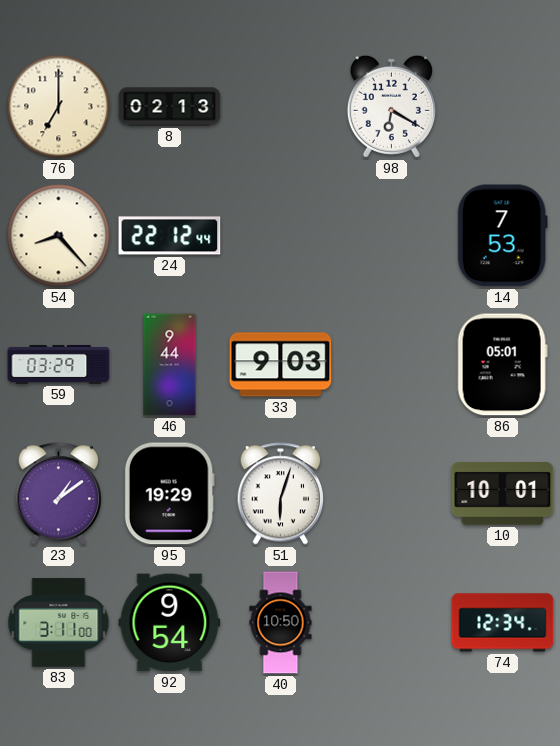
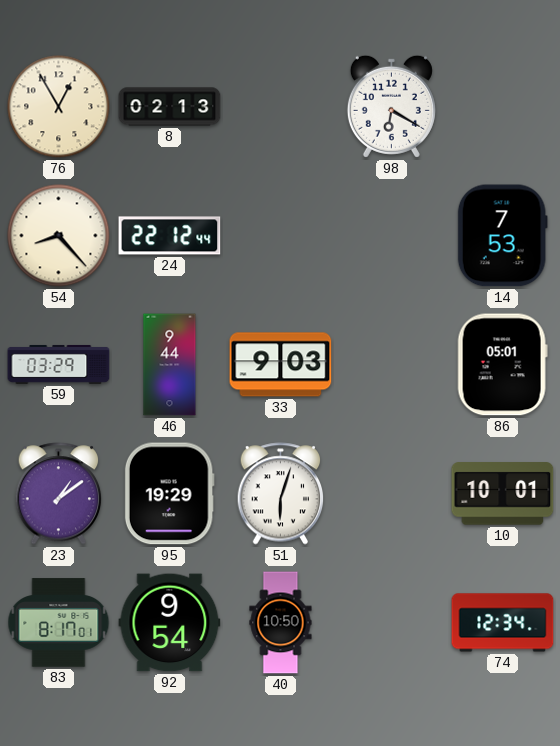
76: 7:00 -> 12:55 (59, 107)
83: 3:11 -> 8:17 (59, 623)
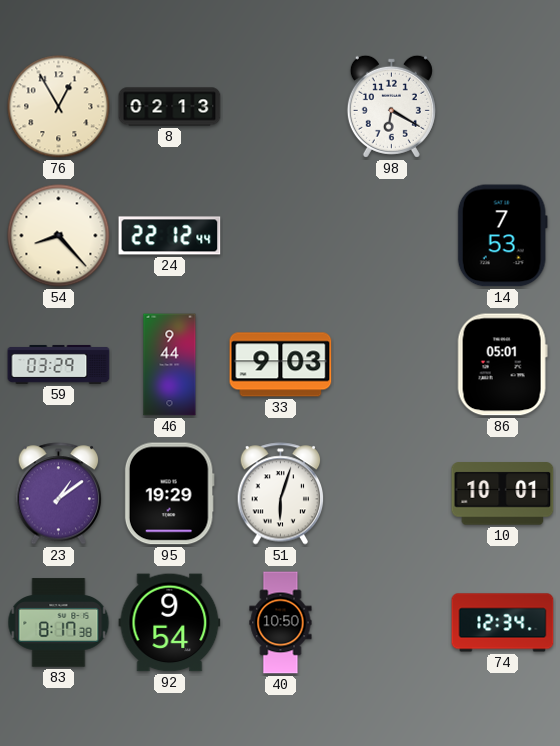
83: 8:17:01 -> 8:17:38 (59, 623)
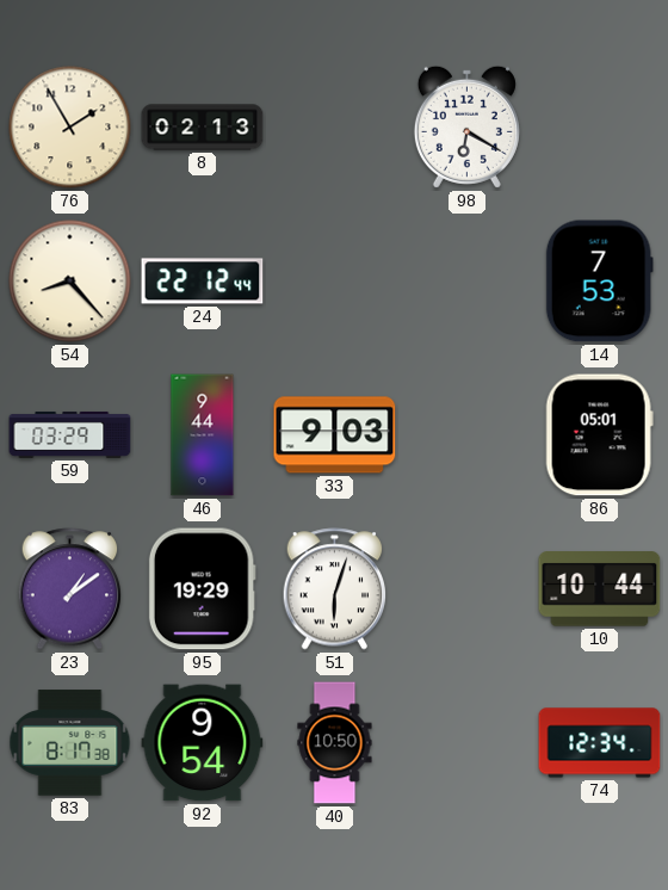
76: 12:55 -> 1:55 (70, 128)
10: 10:01 -> 10:44 (600, 589)
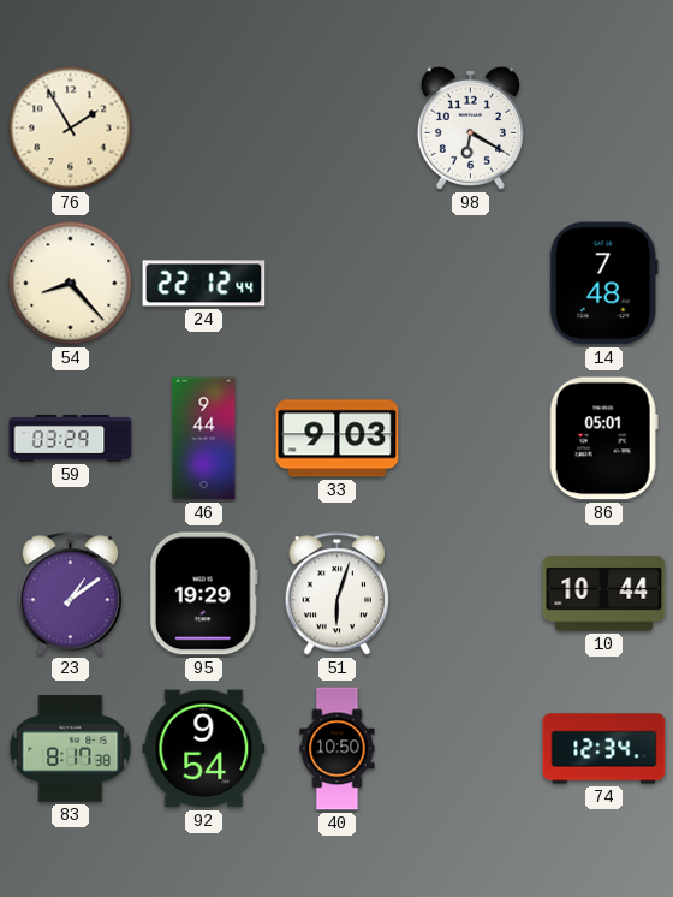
8: 02:13 -> none (203, 128)
14: 7:53 -> 7:48 (603, 284)
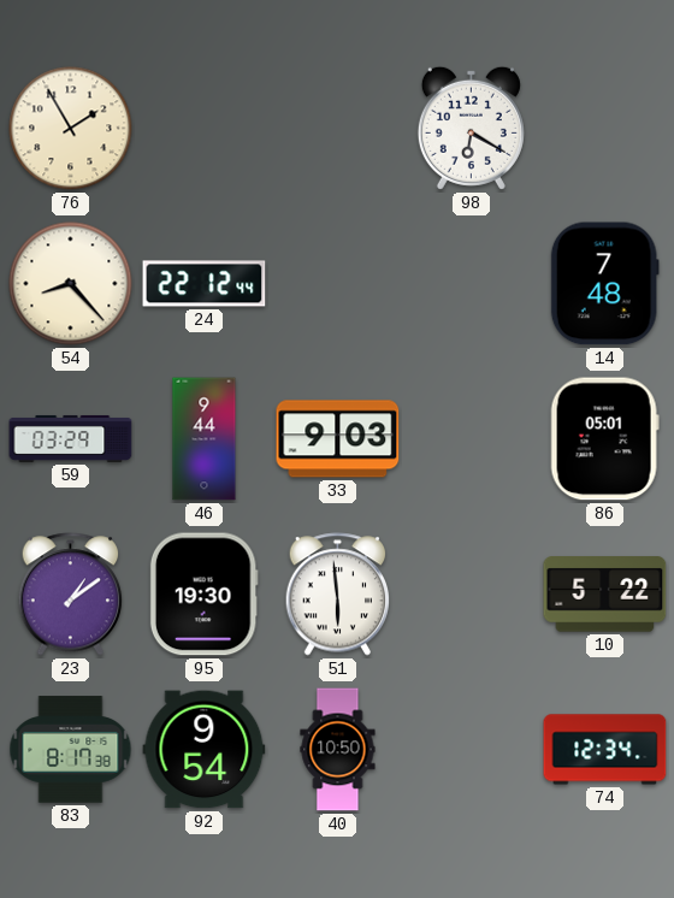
95: 19:29 -> 19:30 (203, 595)
51: 6:03 -> 5:59 (338, 595)
10: 10:44 -> 5:22 (605, 595)
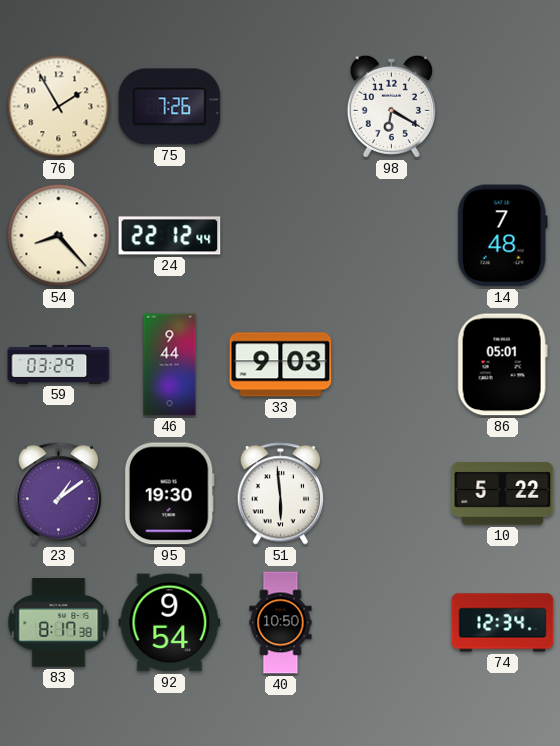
75: none -> 7:26 (170, 107)
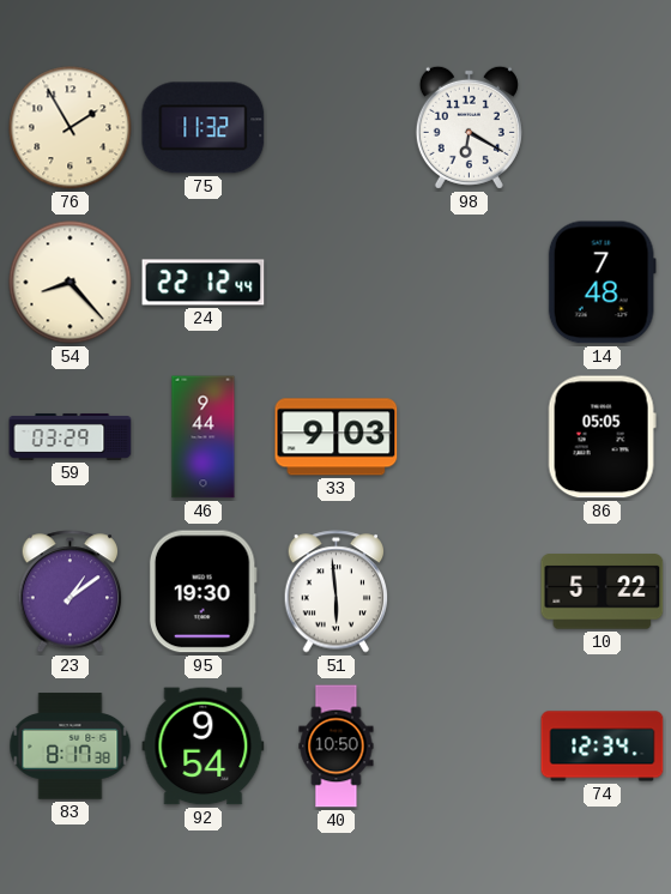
75: 7:26 -> 11:32 (204, 128)
86: 05:01 -> 05:05 (602, 437)
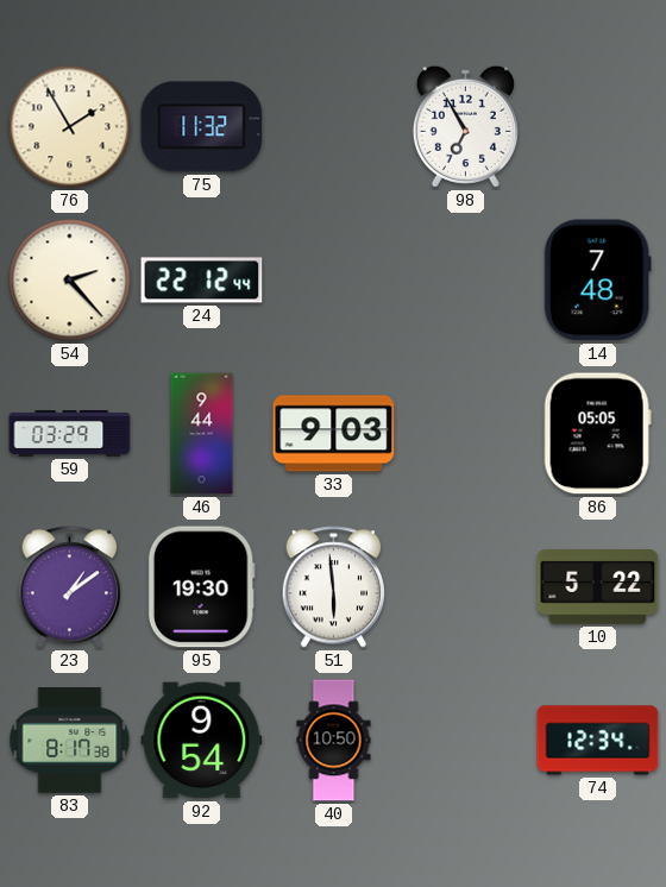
98: 6:20 -> 6:55 (465, 126)
54: 8:23 -> 2:23 (70, 281)
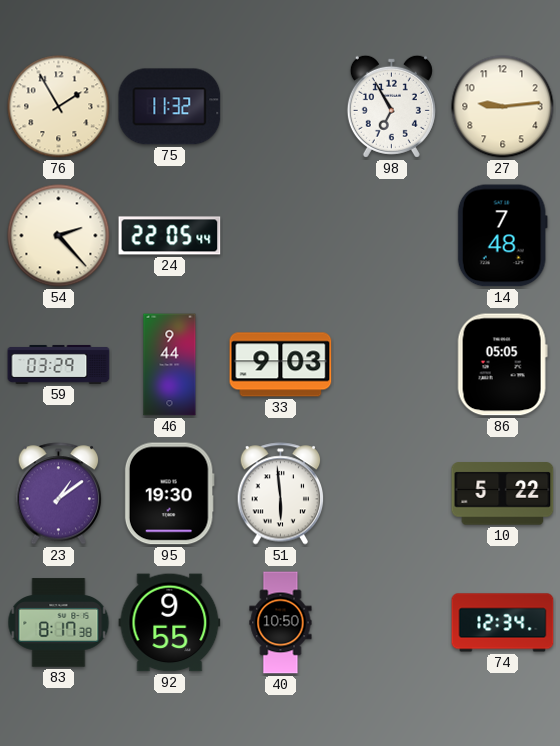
27: none -> 9:14 (503, 107)
24: 22:12 -> 22:05 (170, 236)
92: 9:54 -> 9:55 (170, 623)
